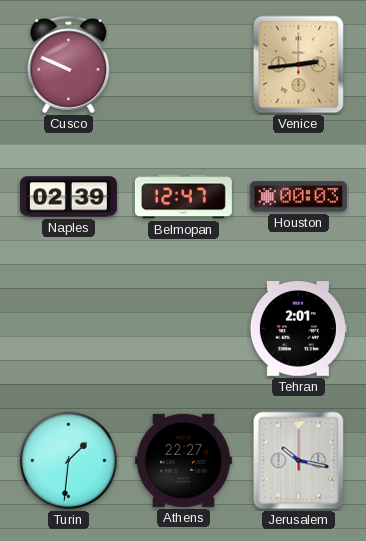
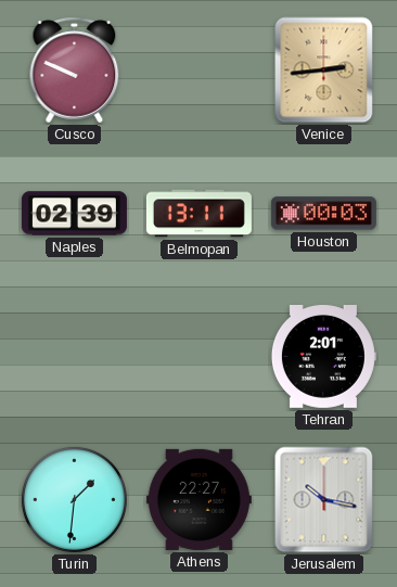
Belmopan: 12:47 -> 13:11 (198, 214)
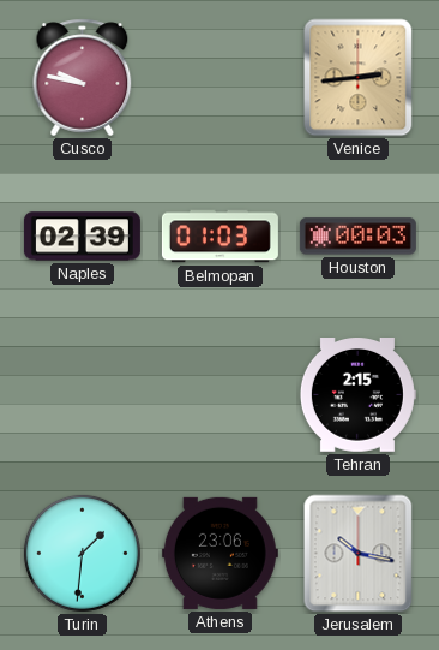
Cusco: 9:49 -> 9:47 (83, 78)
Belmopan: 13:11 -> 01:03 (220, 237)
Tehran: 2:01 -> 2:15 (357, 395)
Athens: 22:27 -> 23:06 (220, 553)
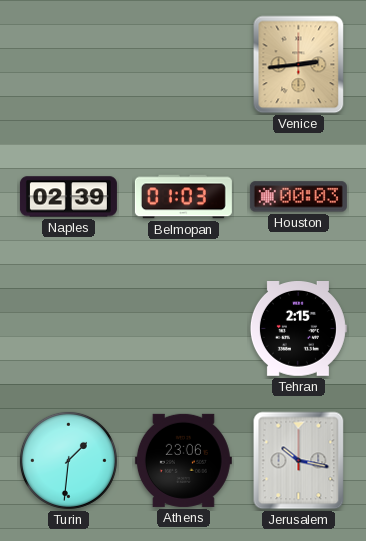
Cusco: 9:47 -> none (83, 78)
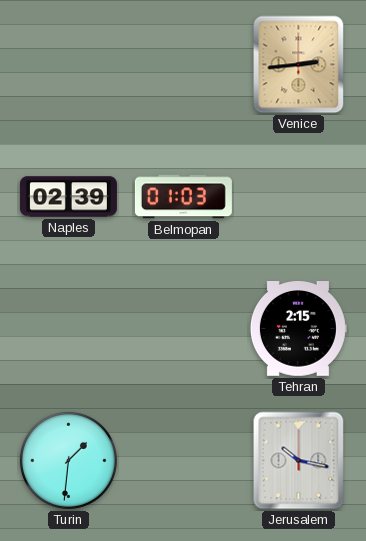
Houston: 00:03 -> none (298, 197)
Athens: 23:06 -> none (183, 460)
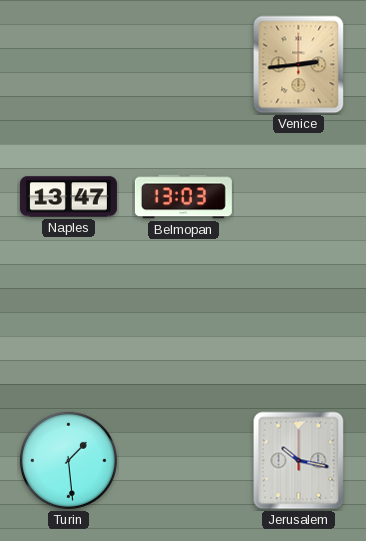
Naples: 02:39 -> 13:47 (68, 197)
Belmopan: 01:03 -> 13:03 (183, 197)
Tehran: 2:15 -> none (298, 329)
Turin: 1:31 -> 1:29 (68, 460)
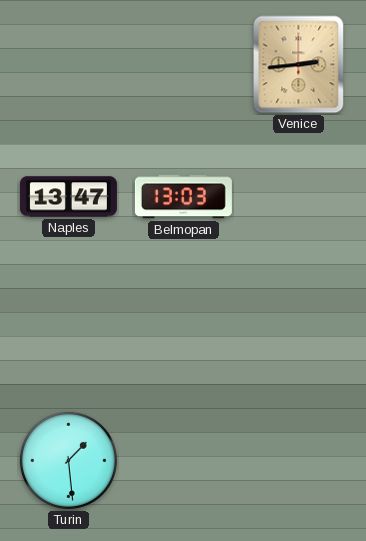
Jerusalem: 10:17 -> none (299, 461)
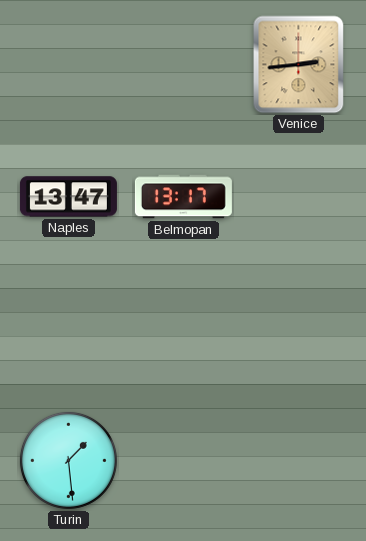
Belmopan: 13:03 -> 13:17 (183, 197)
